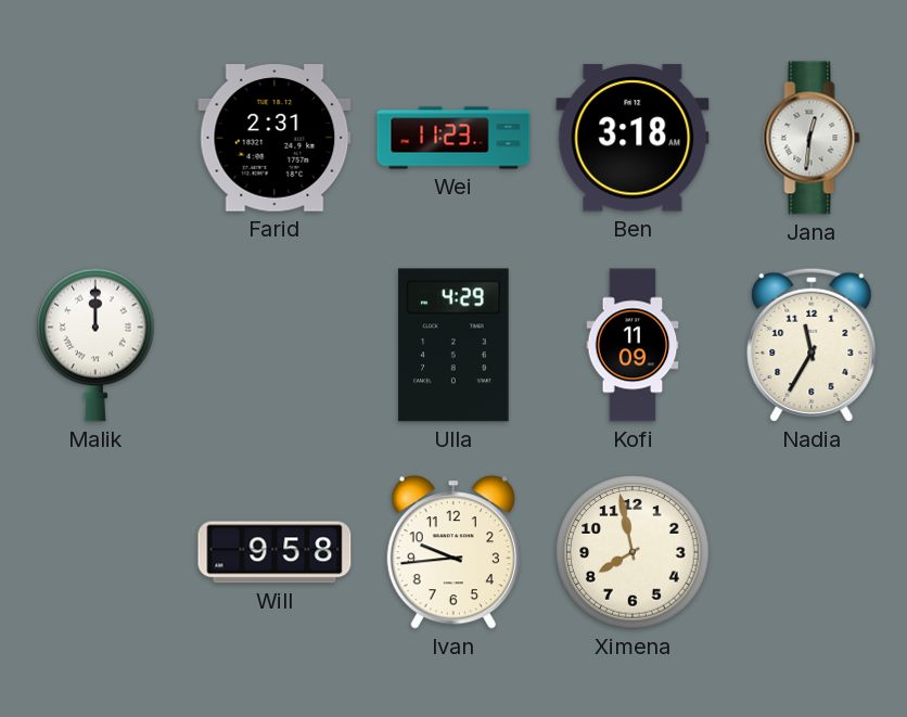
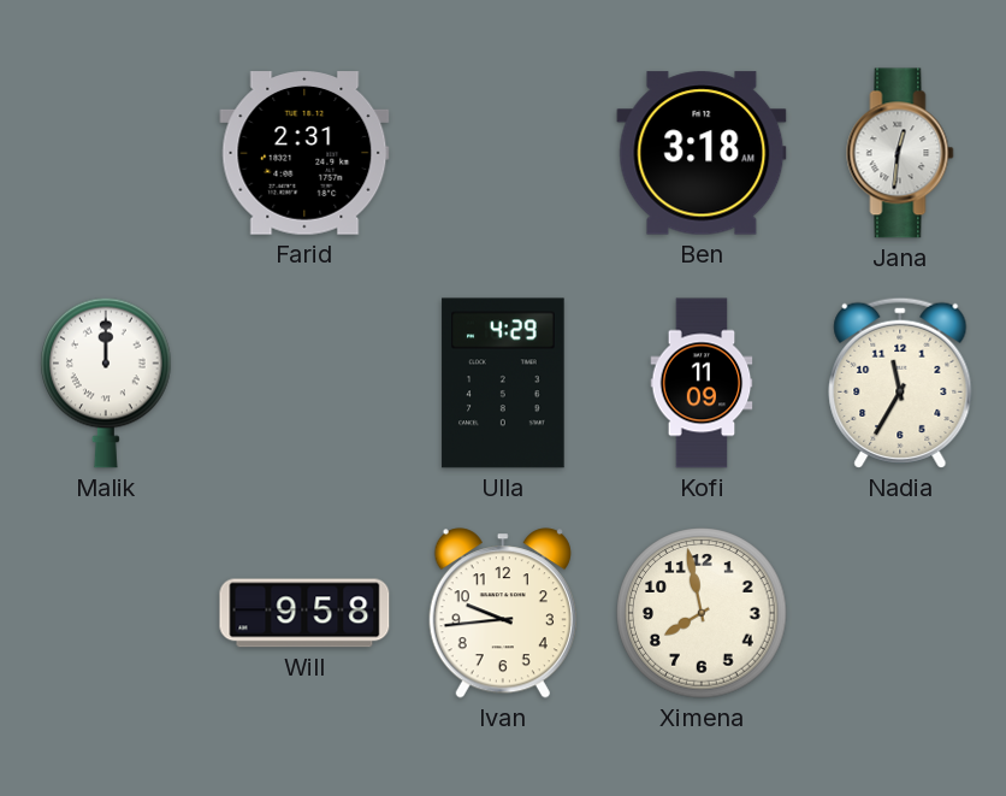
Wei: 11:23 -> none (453, 138)
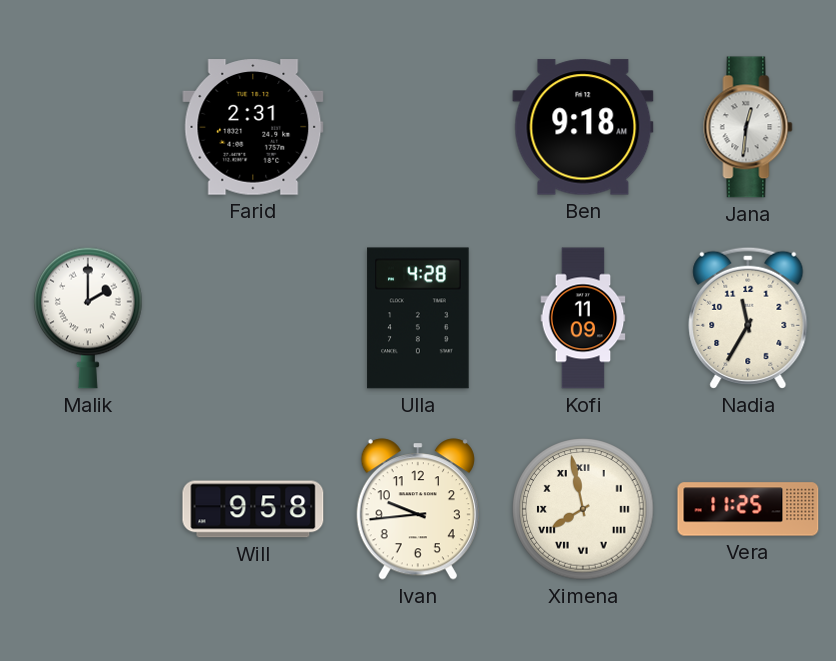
Ben: 3:18 -> 9:18 (583, 127)
Malik: 12:00 -> 2:00 (89, 318)
Ulla: 4:29 -> 4:28 (418, 318)
Ximena numerals: Arabic -> Roman (583, 509)
Vera: none -> 11:25 (748, 509)
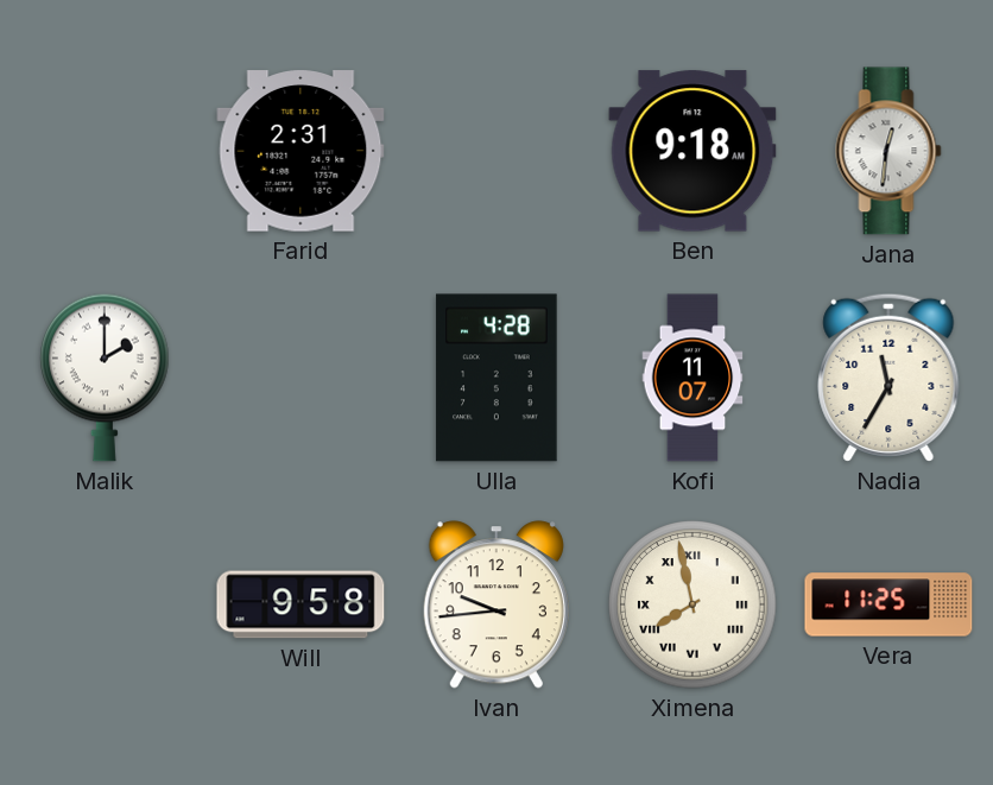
Kofi: 11:09 -> 11:07 (692, 378)
